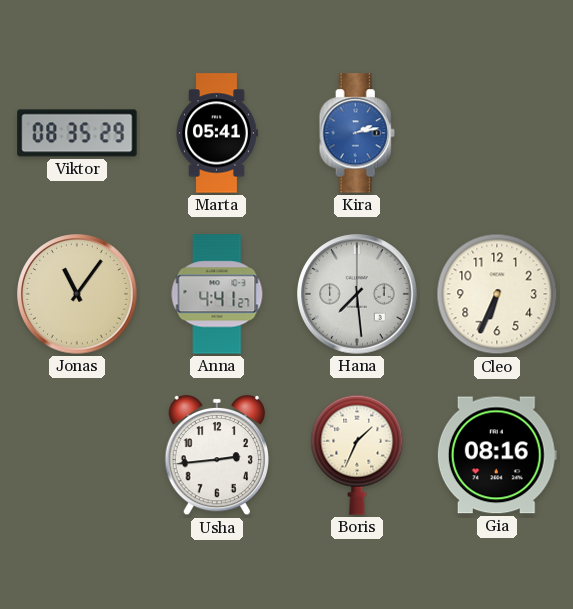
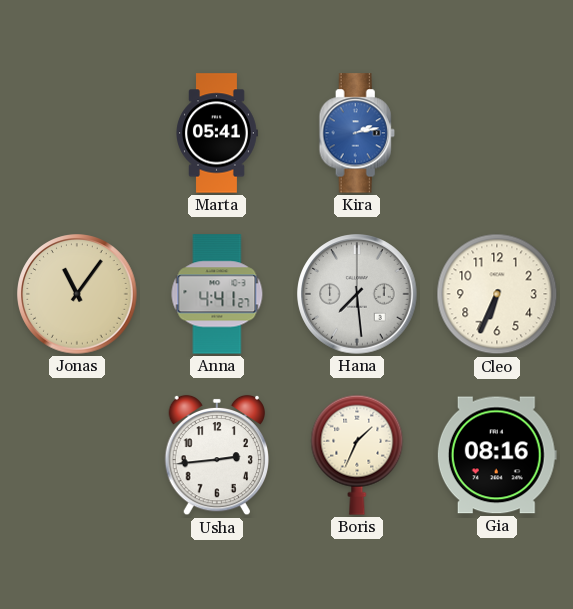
Viktor: 08:35 -> none (77, 133)
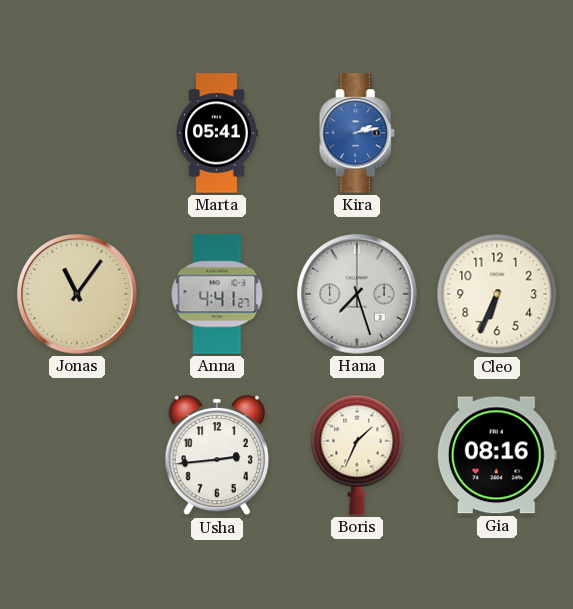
Hana: 7:29 -> 7:27 (357, 294)
